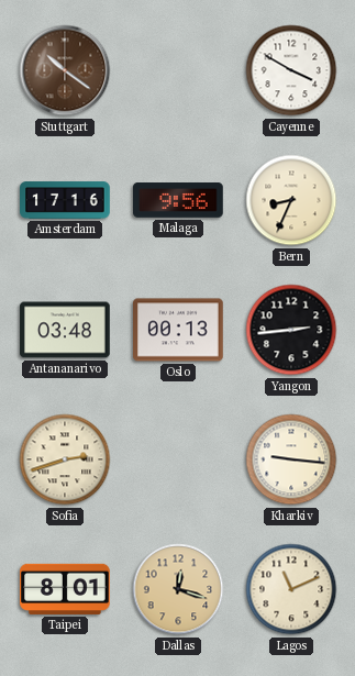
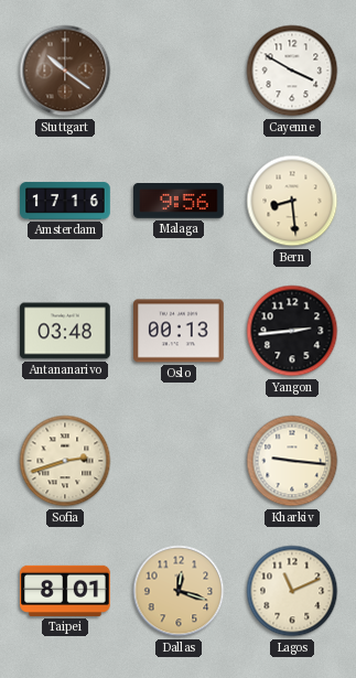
Bern: 8:34 -> 8:29 (292, 201)
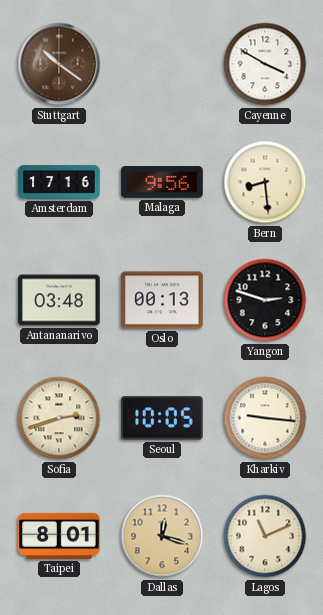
Yangon: 2:44 -> 2:48 (265, 300)
Seoul: none -> 10:05 (163, 418)
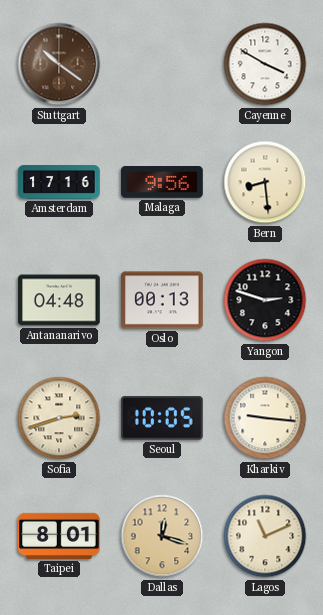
Antananarivo: 03:48 -> 04:48 (59, 300)
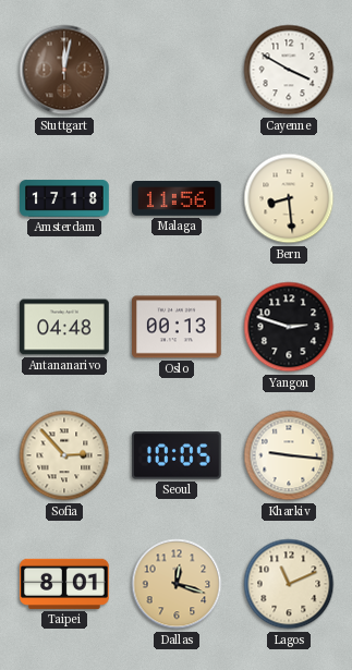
Stuttgart: 10:21 -> 12:02 (64, 70)
Amsterdam: 17:16 -> 17:18 (64, 198)
Malaga: 9:56 -> 11:56 (178, 199)
Sofia: 2:42 -> 2:53 (64, 455)
